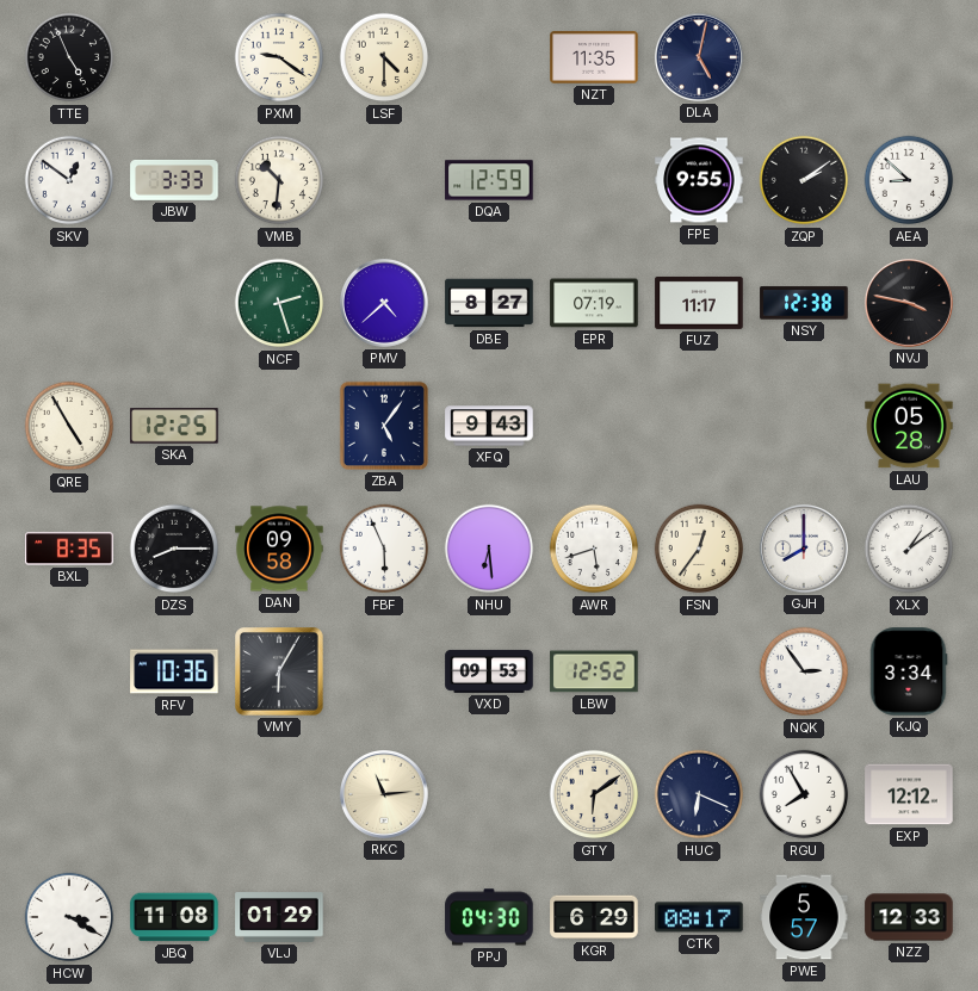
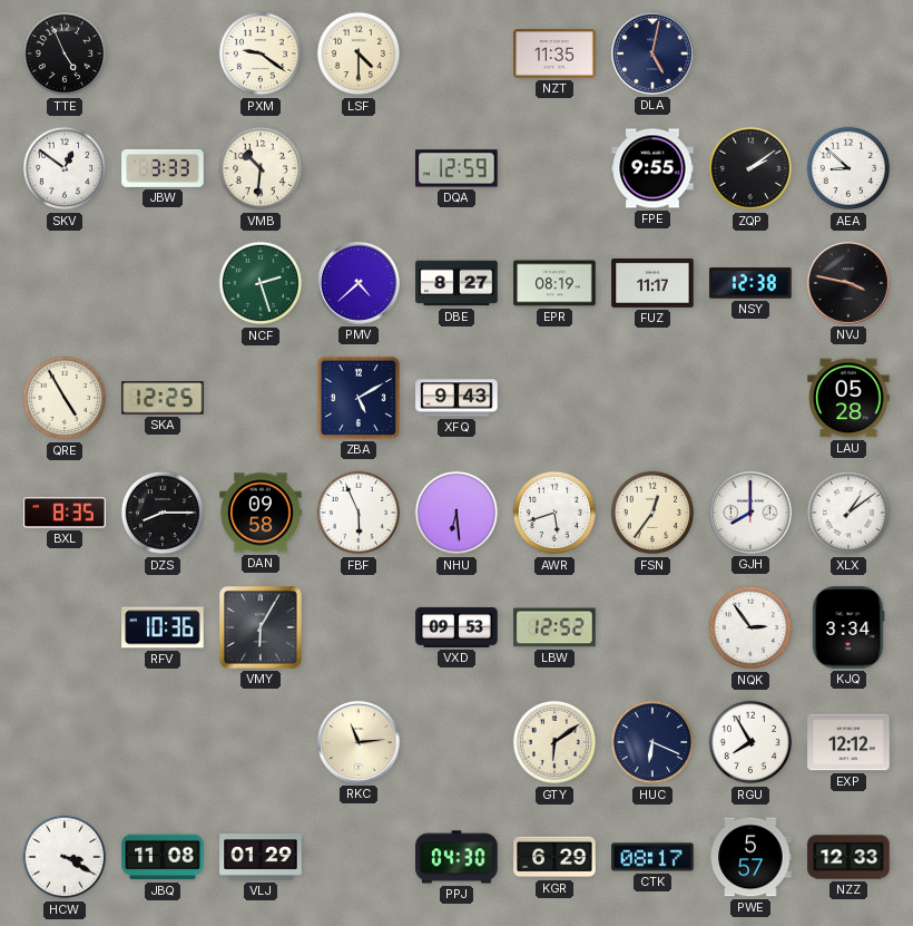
EPR: 07:19 -> 08:19 (554, 283)
ZBA: 5:06 -> 5:10 (359, 398)
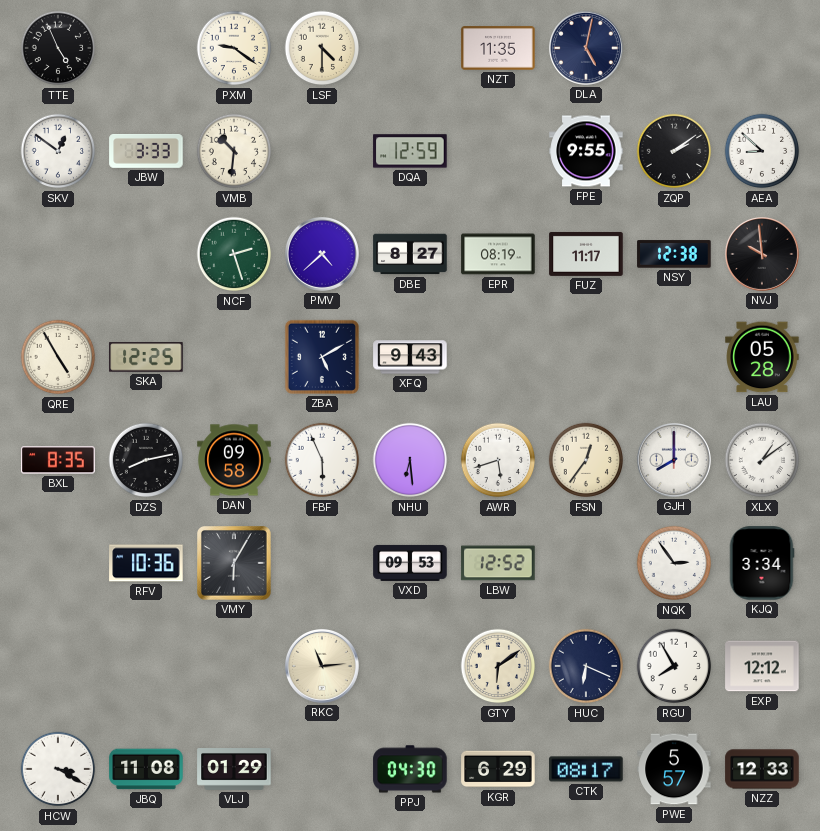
NVJ: 3:47 -> 9:59 (762, 254)
DZS: 8:15 -> 8:13 (146, 460)
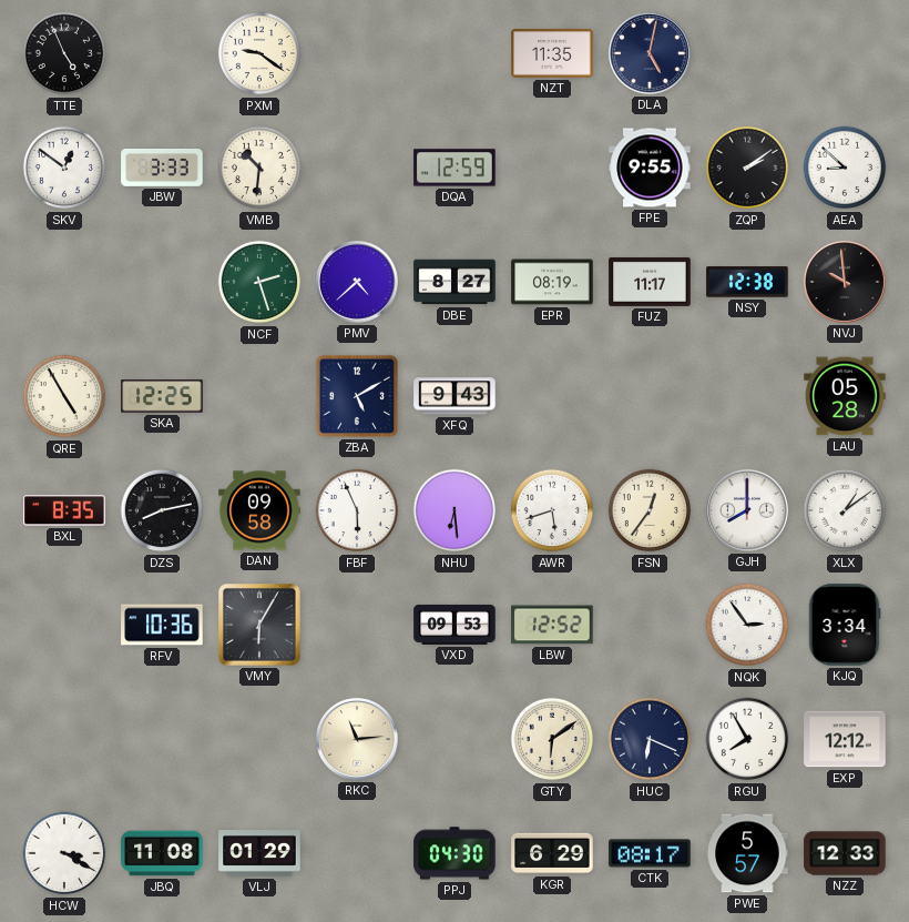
LSF: 4:30 -> none (322, 48)
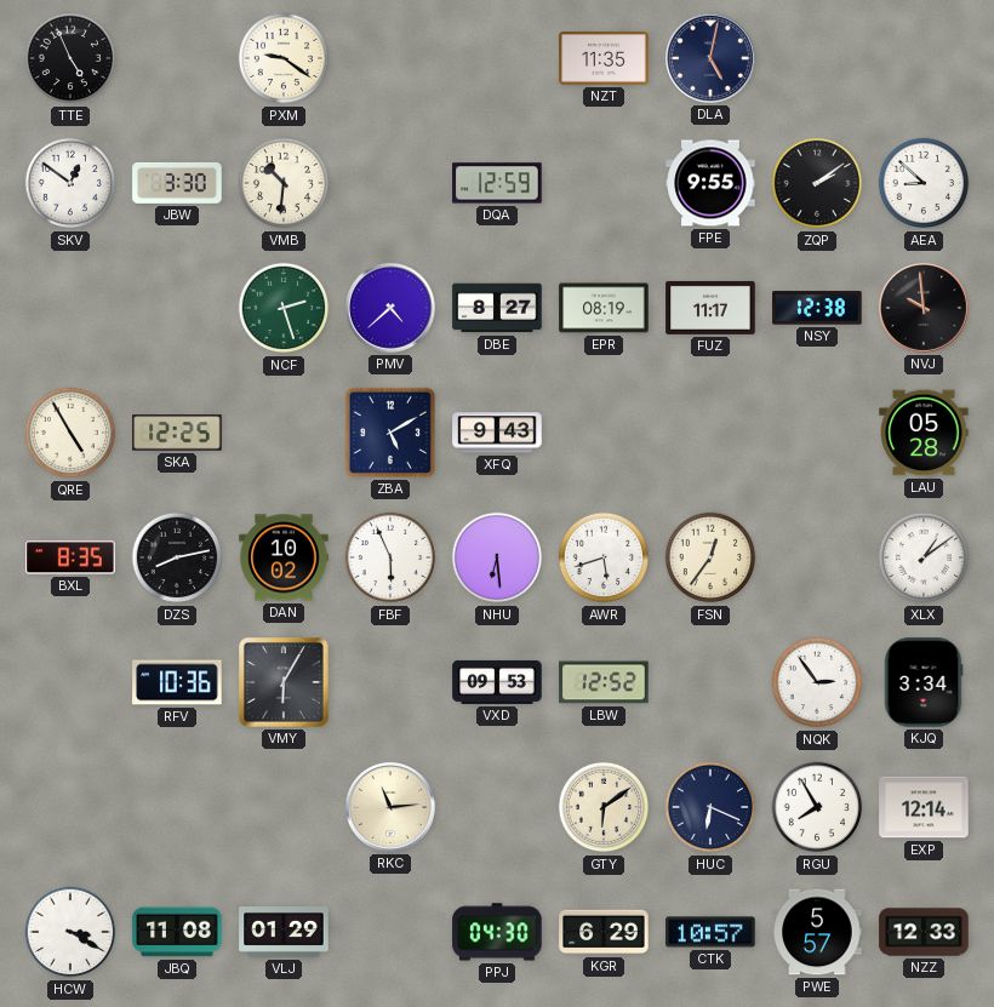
JBW: 3:33 -> 3:30 (177, 183)
DAN: 09:58 -> 10:02 (284, 557)
GJH: 8:00 -> none (747, 510)
EXP: 12:12 -> 12:14 (924, 807)
CTK: 08:17 -> 10:57 (710, 932)
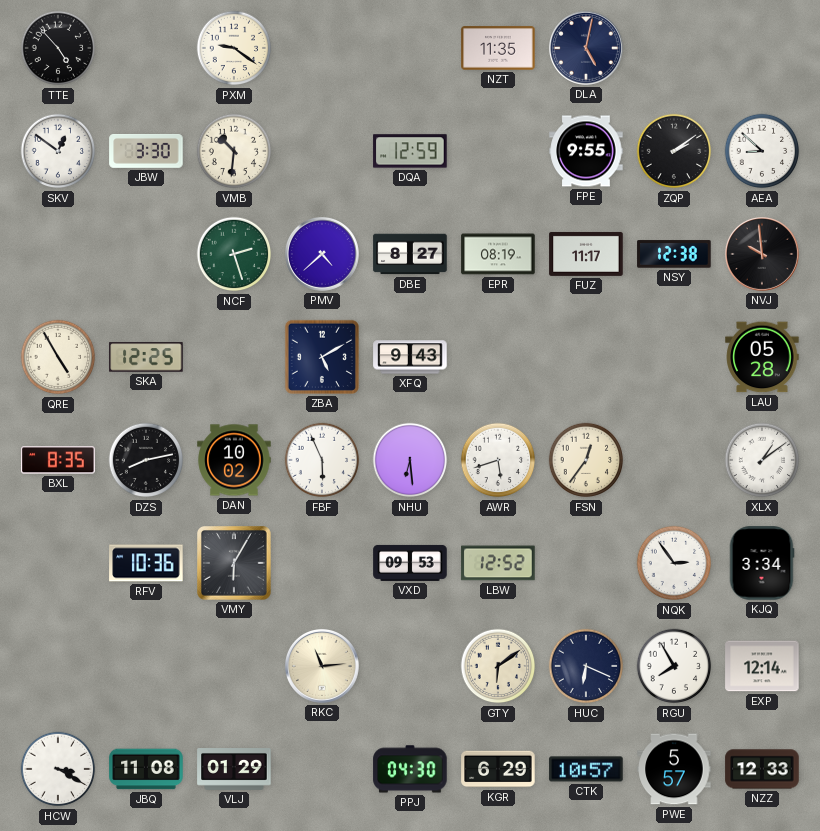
TTE: 4:56 -> 4:53 (58, 48)
